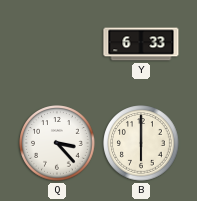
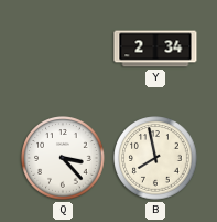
Y: 6:33 -> 2:34 (155, 49)
B: 6:00 -> 7:58 (155, 158)
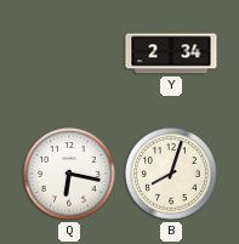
Q: 3:23 -> 6:17 (69, 174)
B: 7:58 -> 8:03 (171, 174)
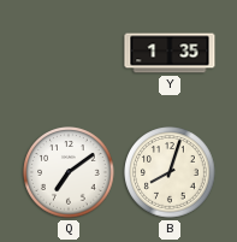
Y: 2:34 -> 1:35 (170, 53)
Q: 6:17 -> 7:09 (69, 172)
